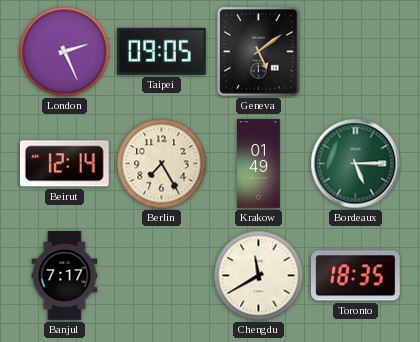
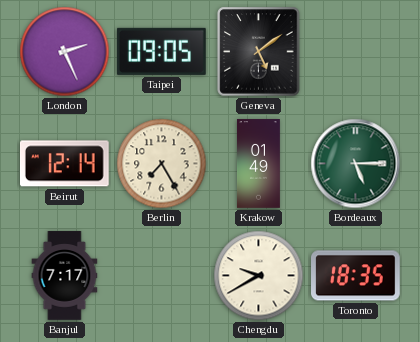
Chengdu: 11:40 -> 9:40 (259, 276)
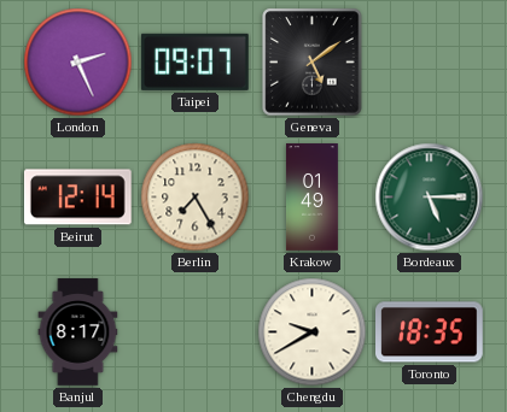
Taipei: 09:05 -> 09:07 (196, 61)
Banjul: 7:17 -> 8:17 (78, 332)
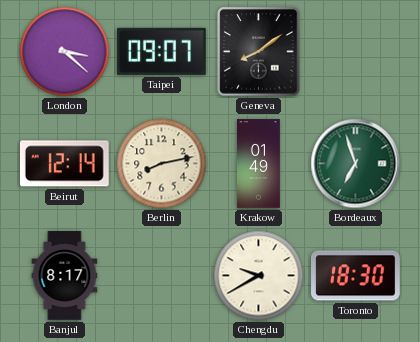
London: 2:26 -> 3:22 (65, 52)
Geneva: 5:09 -> 8:09 (259, 52)
Berlin: 7:25 -> 8:13 (162, 164)
Bordeaux: 5:15 -> 6:57 (356, 164)
Toronto: 18:35 -> 18:30 (356, 276)
